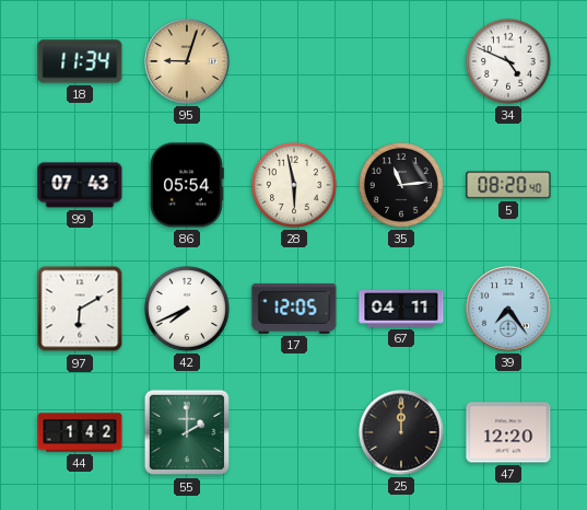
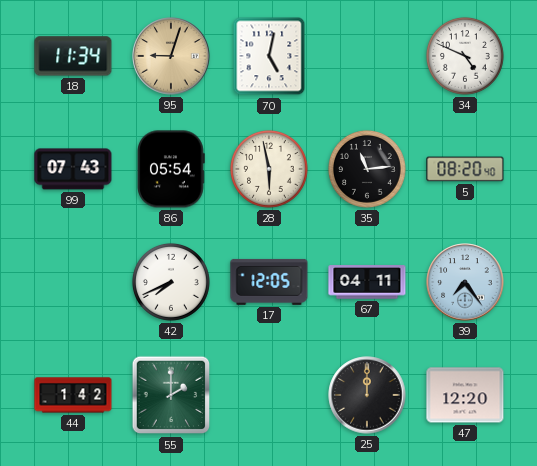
70: none -> 5:02 (269, 56)
97: 6:10 -> none (80, 309)
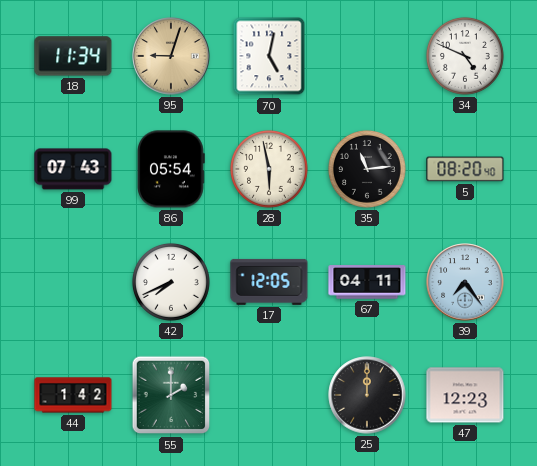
47: 12:20 -> 12:23 (465, 395)
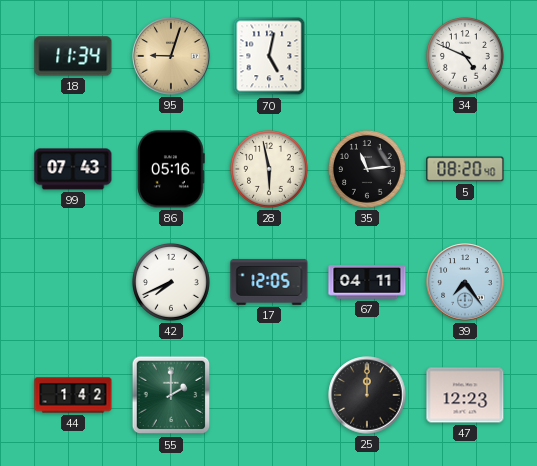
86: 05:54 -> 05:16 (171, 169)
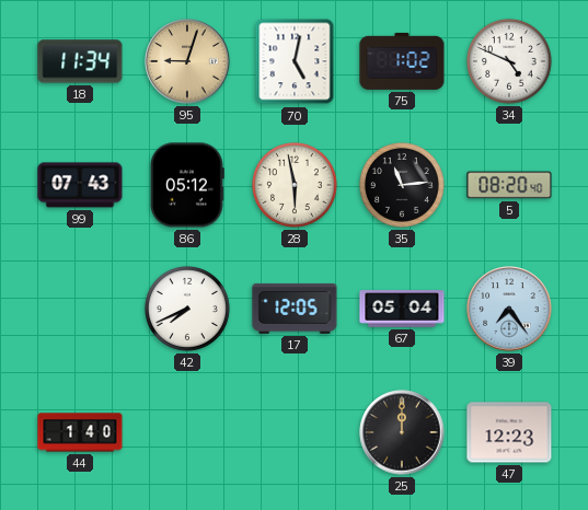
75: none -> 1:02 (402, 61)
86: 05:16 -> 05:12 (187, 185)
67: 04:11 -> 05:04 (402, 309)
44: 1:42 -> 1:40 (80, 432)
55: 2:00 -> none (171, 395)
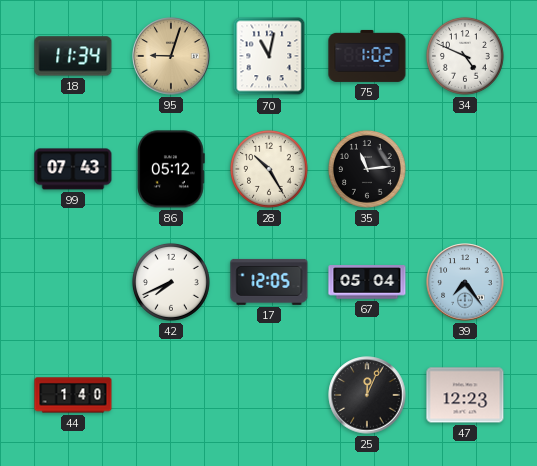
70: 5:02 -> 11:02 (269, 56)
28: 5:58 -> 10:25 (269, 169)
5: 08:20 -> none (509, 185)
25: 12:00 -> 12:04 (367, 395)
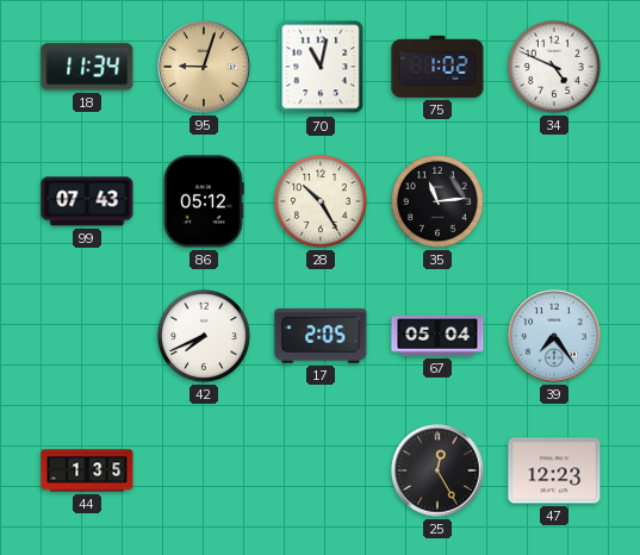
17: 12:05 -> 2:05 (321, 336)
44: 1:40 -> 1:35 (87, 470)
25: 12:04 -> 12:25 (437, 470)
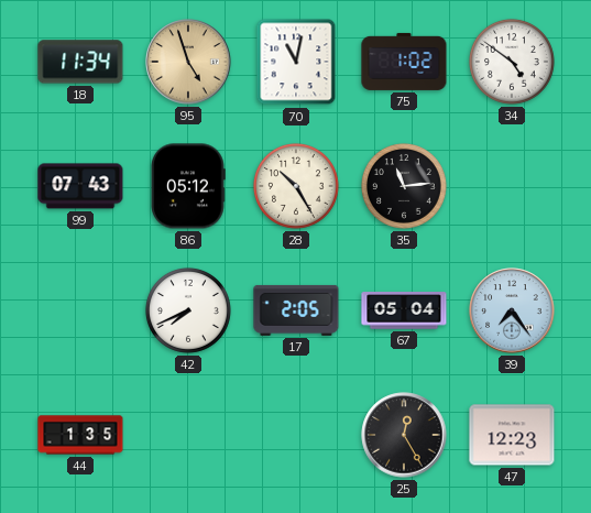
95: 9:03 -> 4:57 (188, 62)
34: 4:49 -> 4:51 (512, 62)
